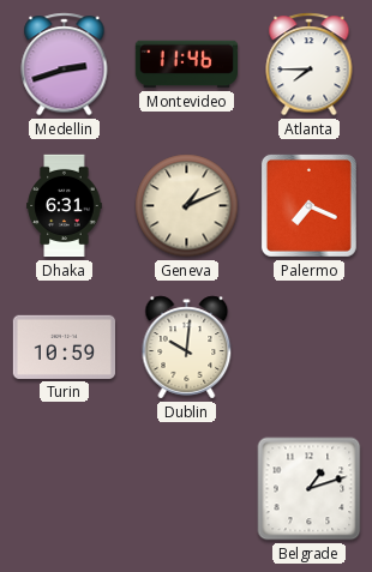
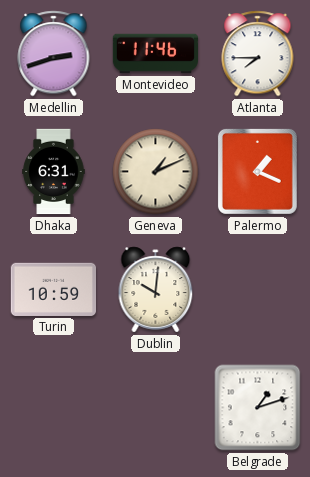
Palermo: 7:19 -> 1:19 (257, 171)
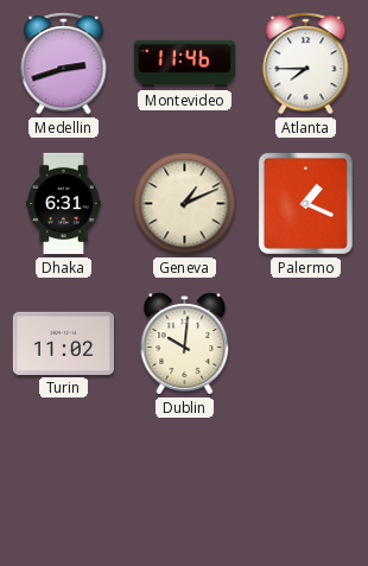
Turin: 10:59 -> 11:02 (63, 343)
Belgrade: 1:12 -> none (258, 408)
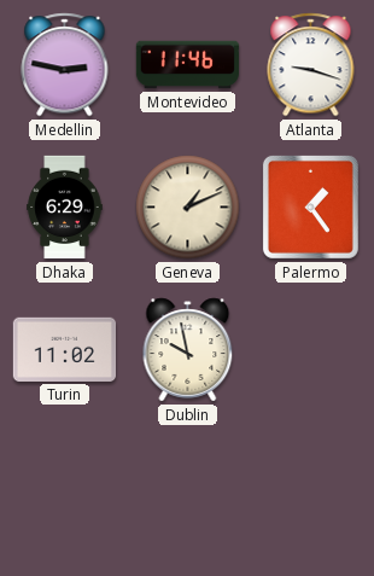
Medellin: 2:42 -> 2:47 (65, 65)
Atlanta: 7:45 -> 9:18 (311, 65)
Dhaka: 6:31 -> 6:29 (65, 208)
Palermo: 1:19 -> 1:24 (310, 206)
Dublin: 10:01 -> 9:58 (188, 350)
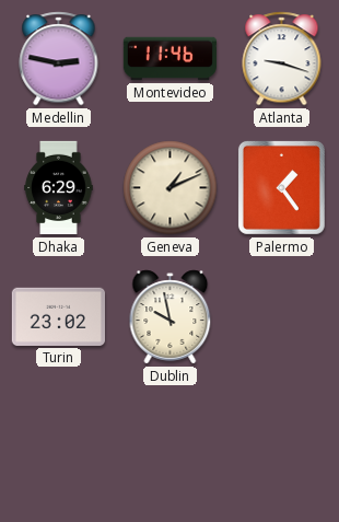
Turin: 11:02 -> 23:02 (58, 316)
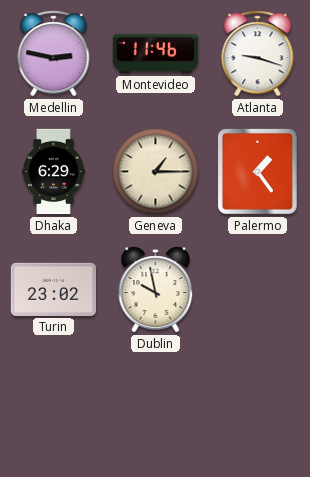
Geneva: 1:11 -> 1:15 (156, 172)
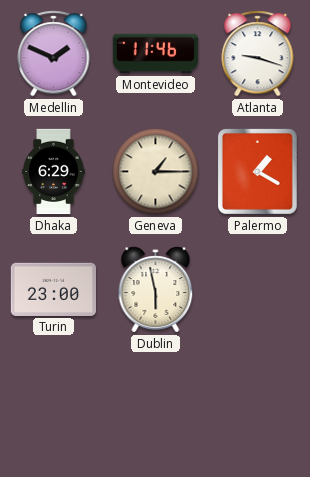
Medellin: 2:47 -> 1:49 (54, 54)
Palermo: 1:24 -> 1:20 (257, 171)
Turin: 23:02 -> 23:00 (53, 289)
Dublin: 9:58 -> 5:58 (156, 290)
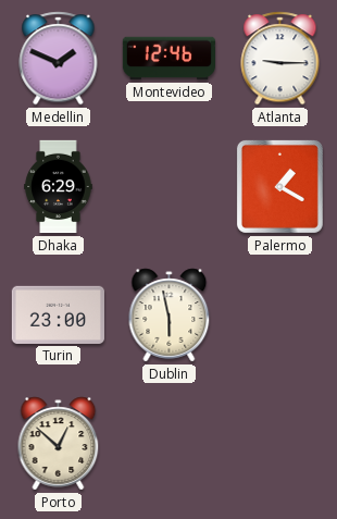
Montevideo: 11:46 -> 12:46 (170, 59)
Atlanta: 9:18 -> 9:15 (280, 59)
Geneva: 1:15 -> none (156, 172)
Porto: none -> 12:52 (59, 444)
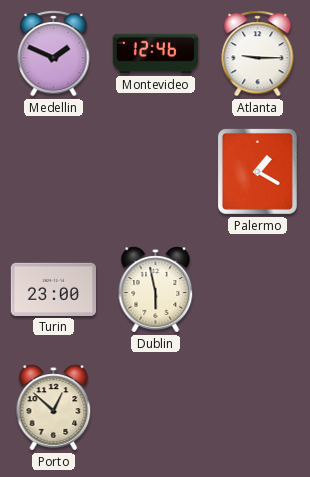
Dhaka: 6:29 -> none (59, 187)
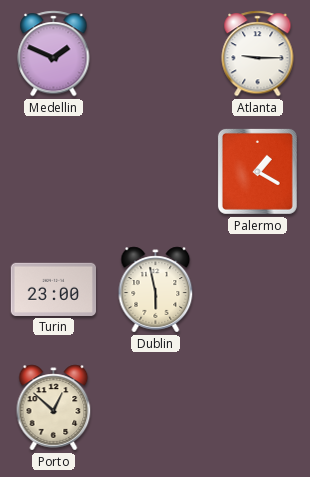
Montevideo: 12:46 -> none (156, 54)
